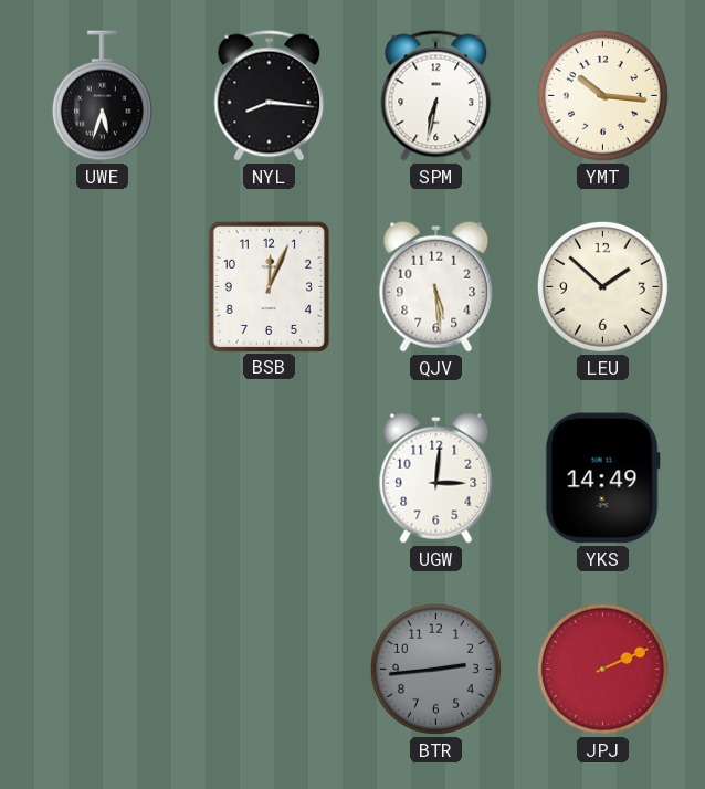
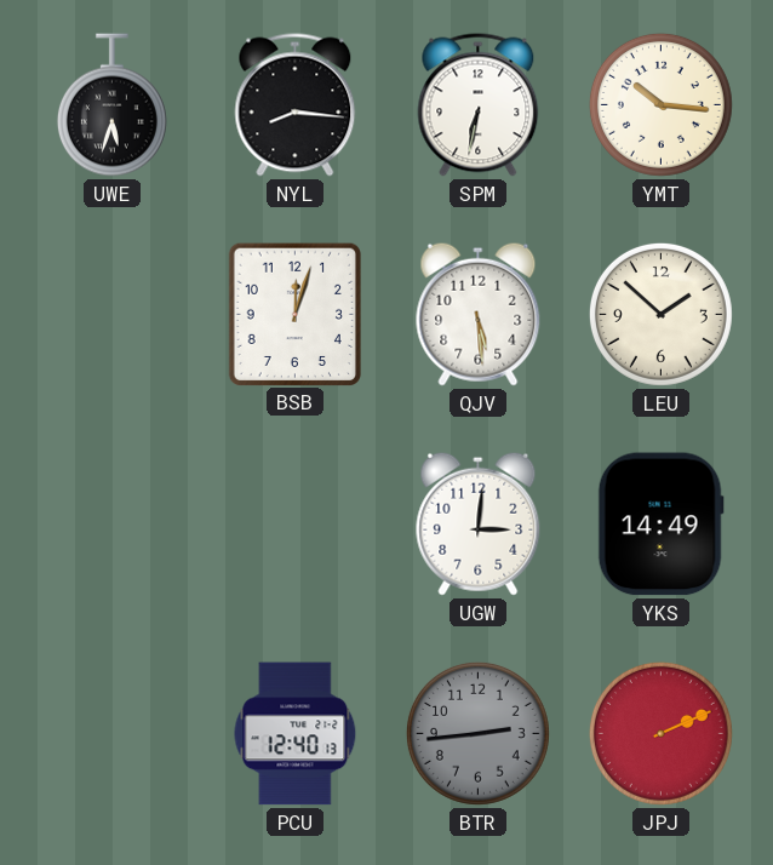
BSB: 12:04 -> 12:03 (294, 314)
PCU: none -> 12:40 (296, 734)
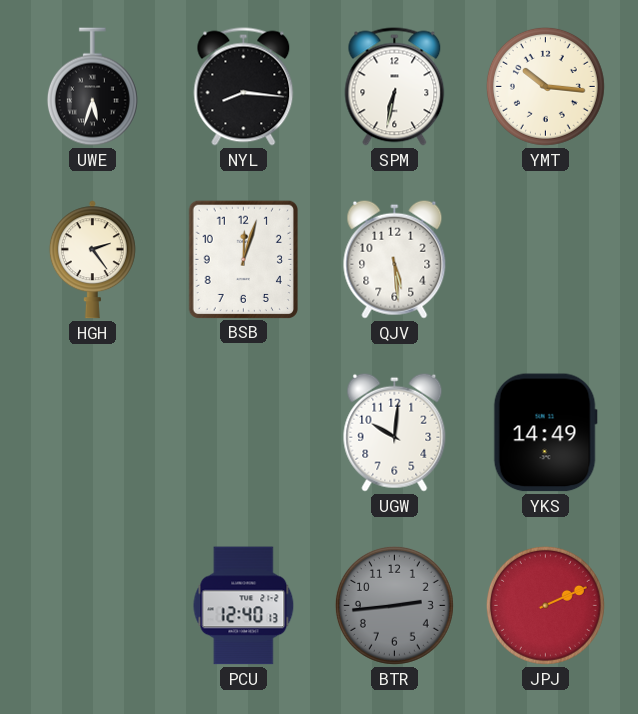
HGH: none -> 2:24 (92, 260)
LEU: 1:52 -> none (660, 314)
UGW: 3:01 -> 10:01 (395, 432)
